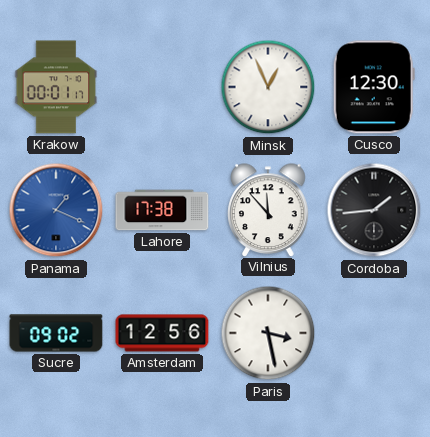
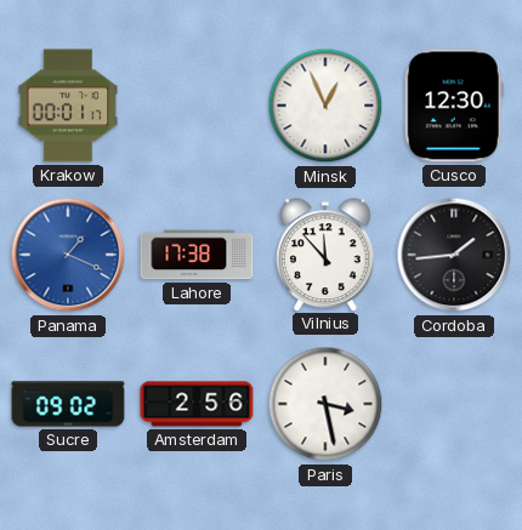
Amsterdam: 12:56 -> 2:56 (197, 404)
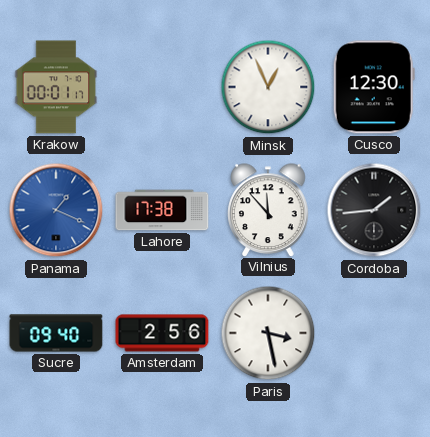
Sucre: 09:02 -> 09:40 (56, 333)
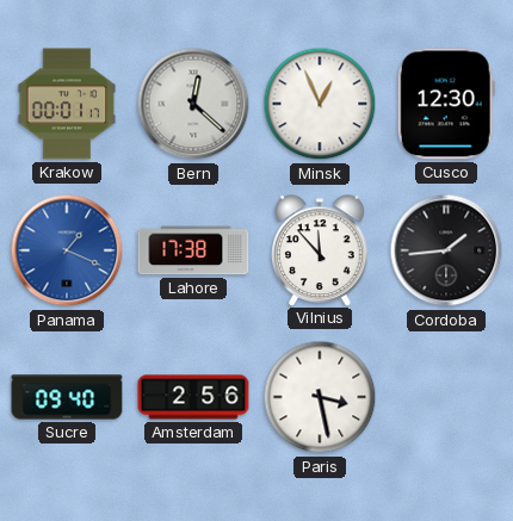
Bern: none -> 12:22 (193, 104)
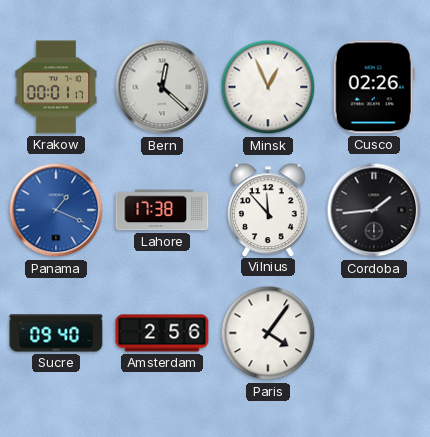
Cusco: 12:30 -> 02:26 (374, 87)
Paris: 3:28 -> 4:06 (268, 333)
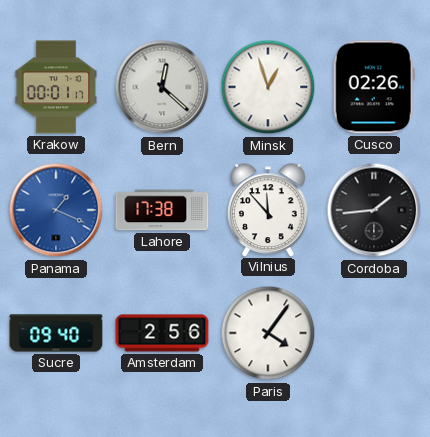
Minsk: 12:56 -> 12:57 (268, 87)
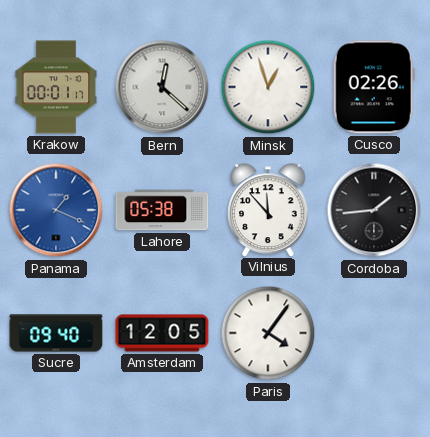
Lahore: 17:38 -> 05:38 (162, 210)
Amsterdam: 2:56 -> 12:05 (162, 333)
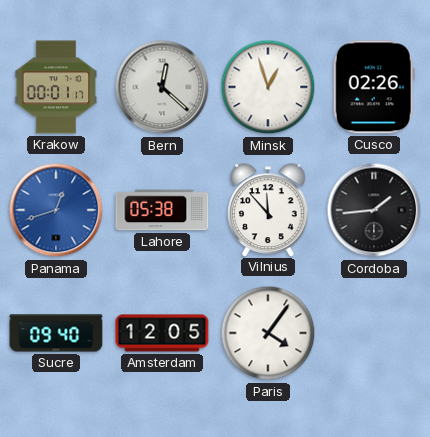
Panama: 1:19 -> 12:42 (56, 210)
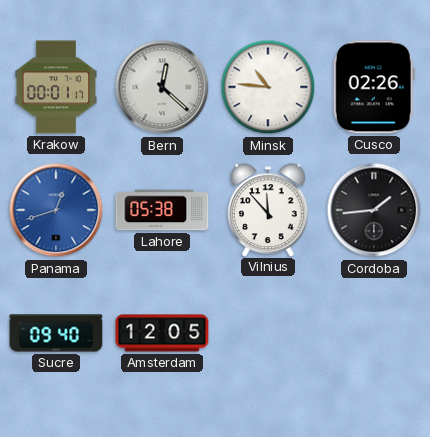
Minsk: 12:57 -> 10:46 (268, 87)
Paris: 4:06 -> none (268, 333)
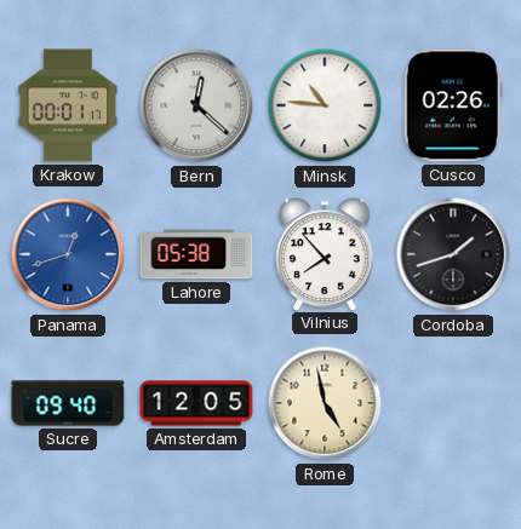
Vilnius: 11:53 -> 7:53 (325, 254)
Cordoba: 1:44 -> 1:42 (453, 254)
Rome: none -> 4:58 (325, 403)
